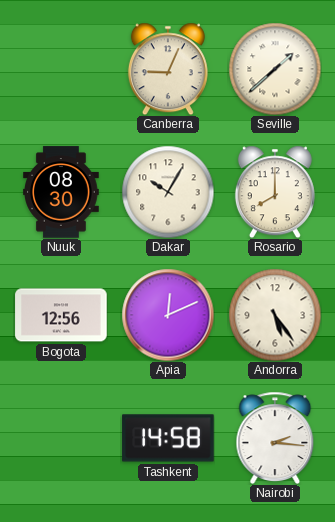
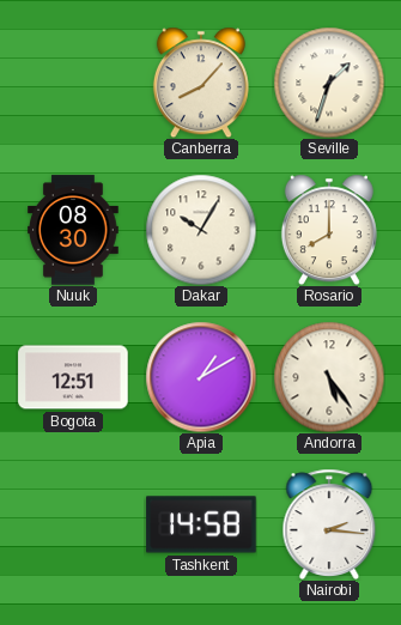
Canberra: 9:04 -> 8:07 (201, 83)
Seville: 1:38 -> 1:33 (329, 83)
Bogota: 12:56 -> 12:51 (73, 377)
Apia: 12:11 -> 1:10 (201, 377)
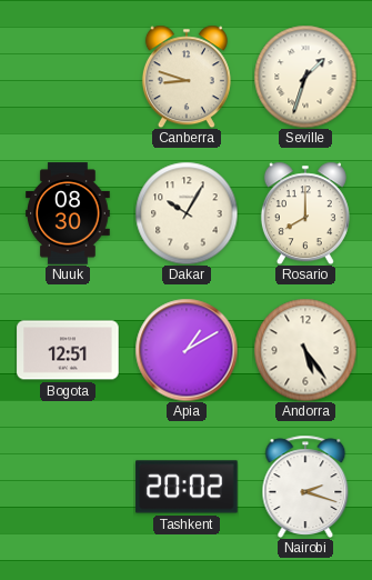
Canberra: 8:07 -> 8:48 (187, 77)
Tashkent: 14:58 -> 20:02 (187, 487)
Nairobi: 2:16 -> 2:18 (305, 486)
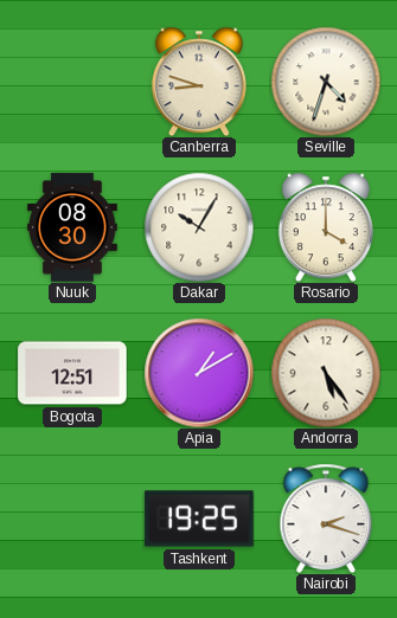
Seville: 1:33 -> 4:33 (326, 82)
Rosario: 8:00 -> 4:00 (326, 227)
Tashkent: 20:02 -> 19:25 (199, 519)
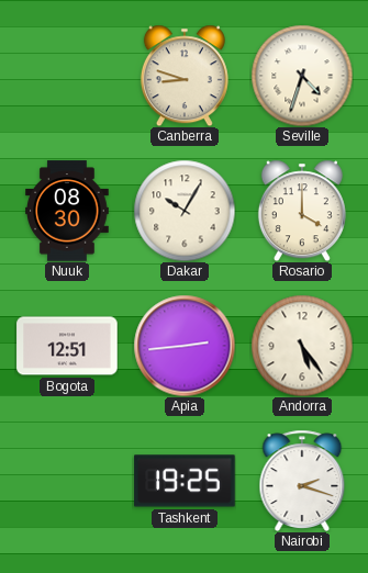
Apia: 1:10 -> 2:44 (185, 346)
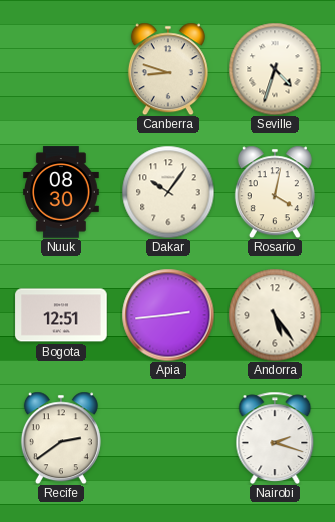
Dakar: 10:05 -> 10:06 (168, 192)
Rosario: 4:00 -> 4:02 (275, 192)
Recife: none -> 2:39 (61, 438)
Tashkent: 19:25 -> none (185, 481)
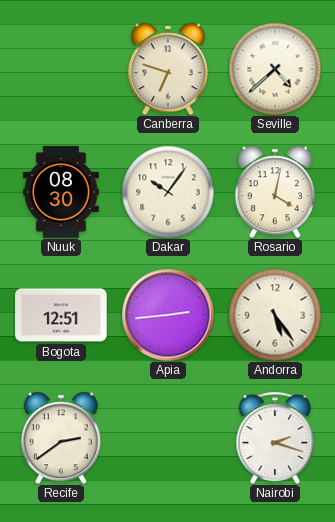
Canberra: 8:48 -> 6:48 (168, 69)
Seville: 4:33 -> 4:38 (275, 69)
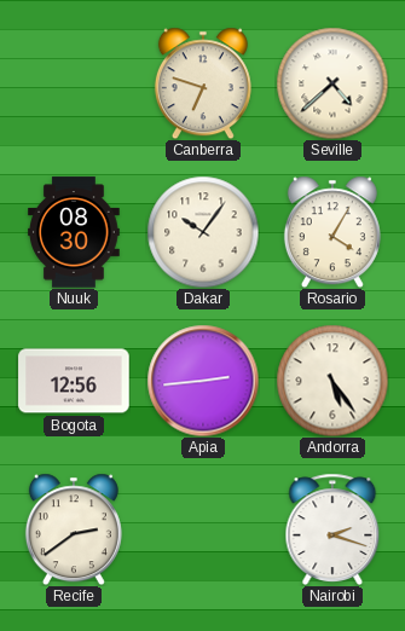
Rosario: 4:02 -> 4:05 (332, 232)
Bogota: 12:51 -> 12:56 (74, 381)
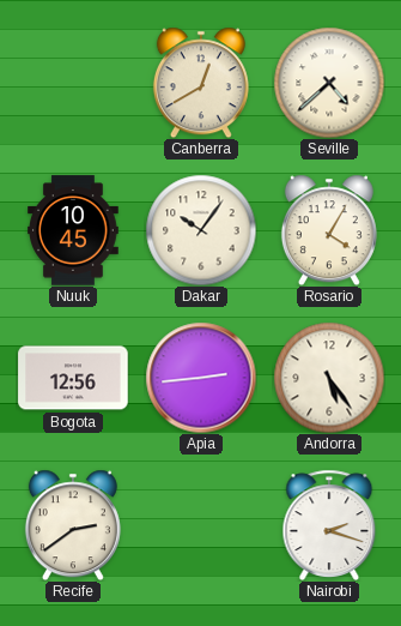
Canberra: 6:48 -> 12:40 (201, 83)
Nuuk: 08:30 -> 10:45 (74, 230)
